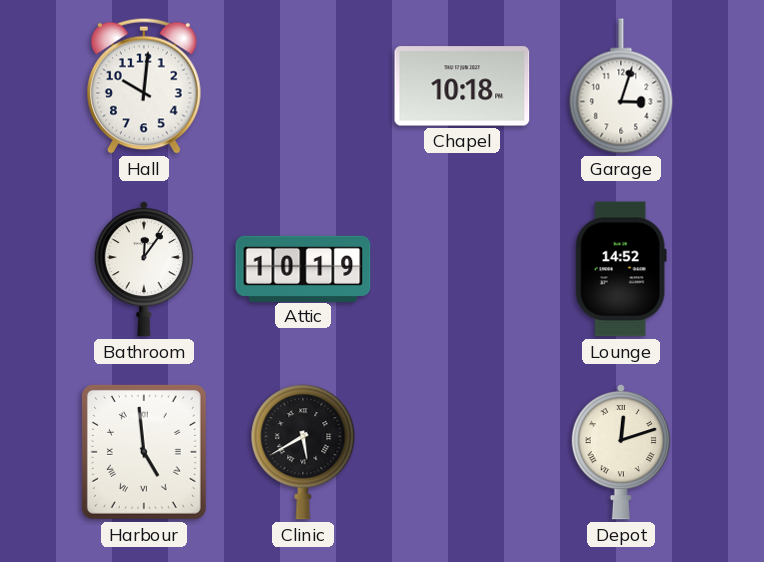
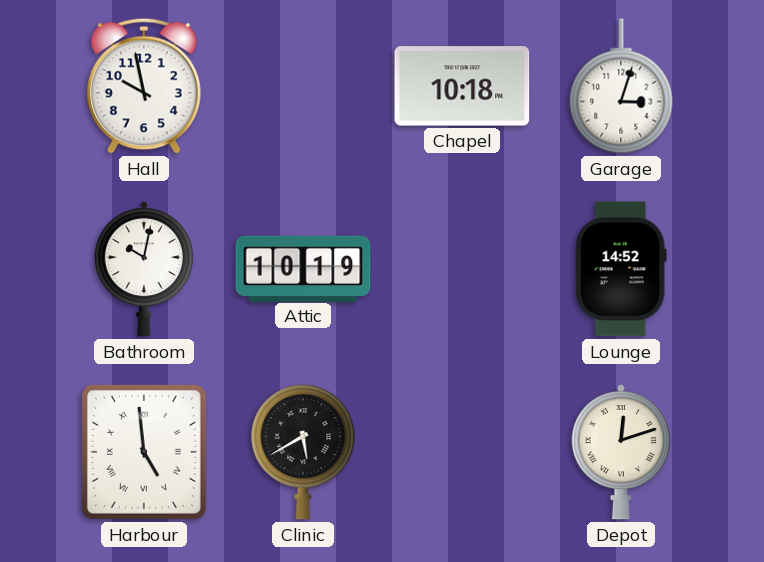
Hall: 10:01 -> 9:58 (145, 86)
Bathroom: 12:06 -> 10:02 (144, 269)
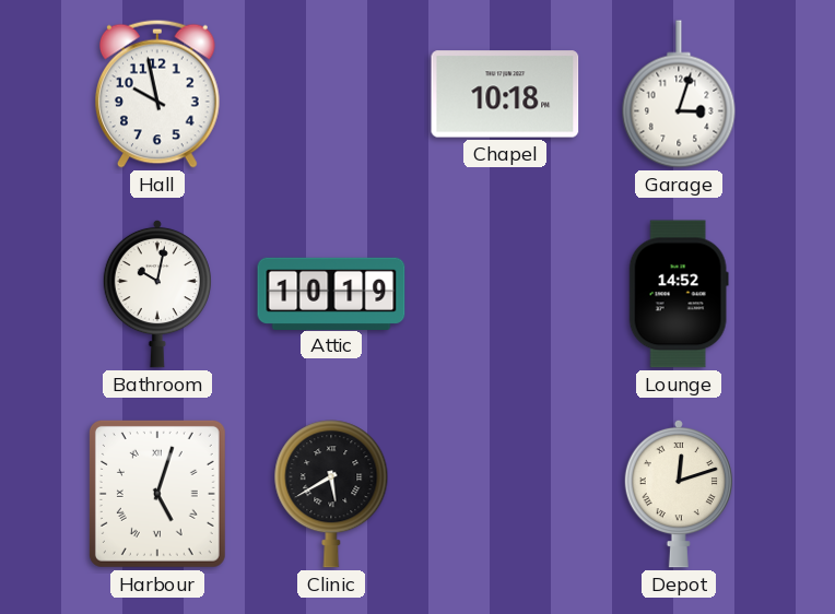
Harbour: 4:59 -> 5:03 (157, 494)
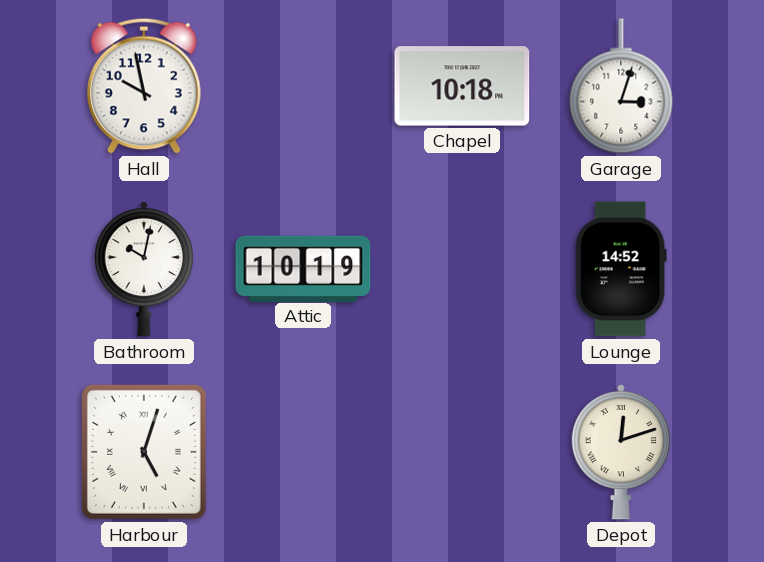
Clinic: 5:40 -> none (331, 494)
